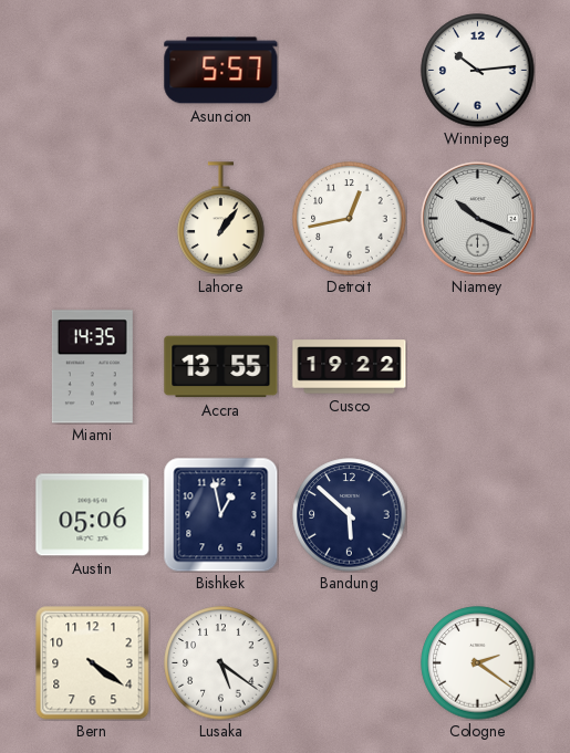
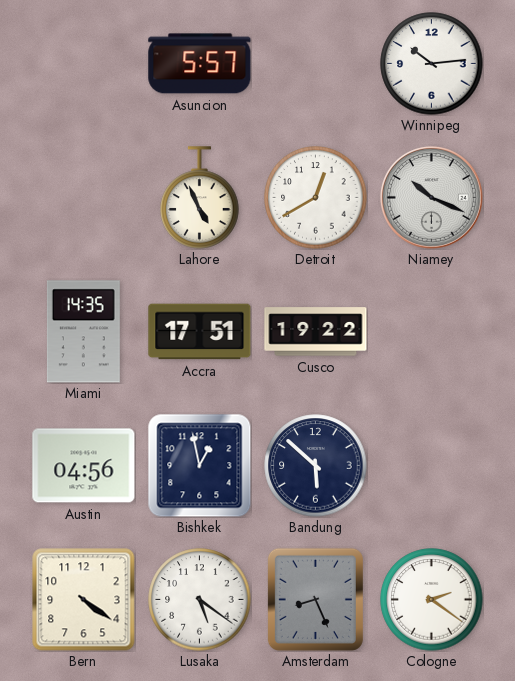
Lahore: 1:06 -> 4:56 (200, 198)
Detroit: 12:43 -> 12:40 (316, 198)
Accra: 13:55 -> 17:51 (200, 332)
Austin: 05:06 -> 04:56 (84, 466)
Amsterdam: none -> 8:26 (315, 599)
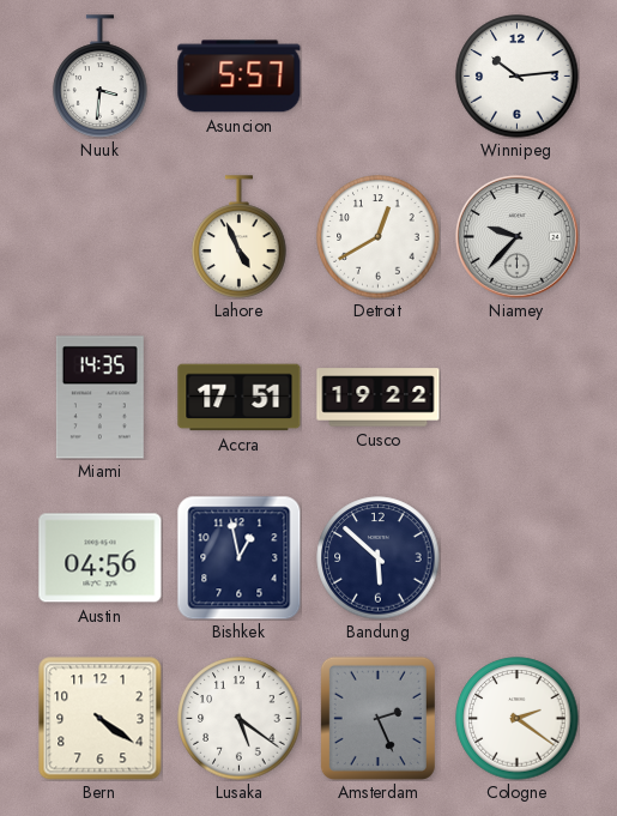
Nuuk: none -> 3:31 (101, 77)
Niamey: 10:19 -> 9:37 (518, 237)
Amsterdam: 8:26 -> 2:26 (377, 718)
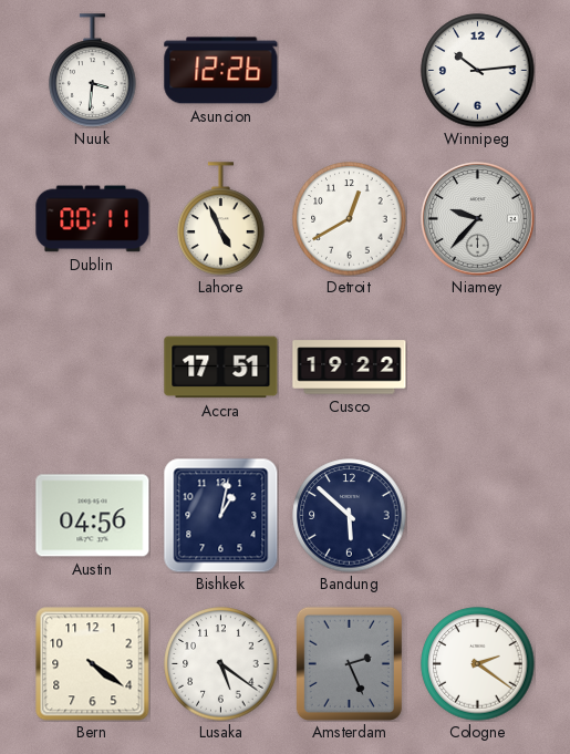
Asuncion: 5:57 -> 12:26 (221, 71)
Dublin: none -> 00:11 (93, 219)
Miami: 14:35 -> none (99, 398)
Bishkek: 12:58 -> 1:02 (220, 515)
